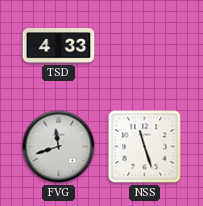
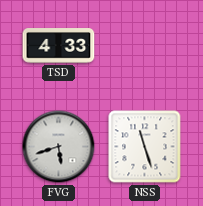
FVG: 11:42 -> 5:42 (59, 147)
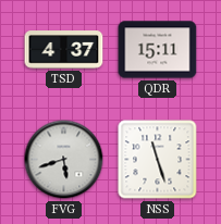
TSD: 4:33 -> 4:37 (64, 50)
QDR: none -> 15:11 (158, 50)
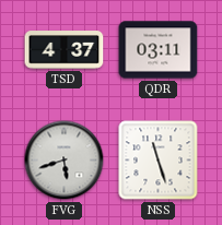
QDR: 15:11 -> 03:11 (159, 50)
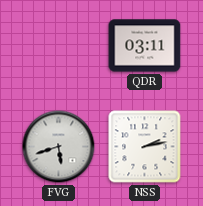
TSD: 4:37 -> none (65, 50)
NSS: 11:27 -> 2:13 (145, 147)
